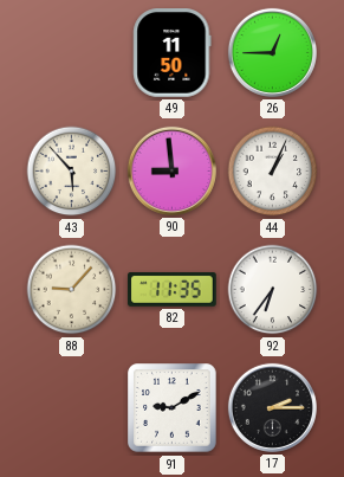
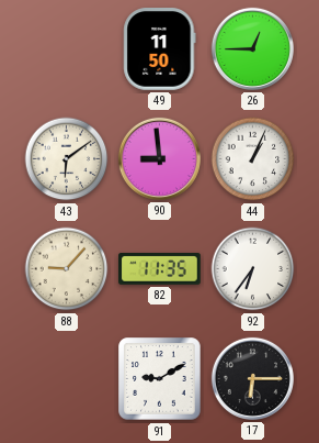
43: 5:53 -> 6:09 (67, 159)
17: 2:15 -> 6:15 (252, 378)
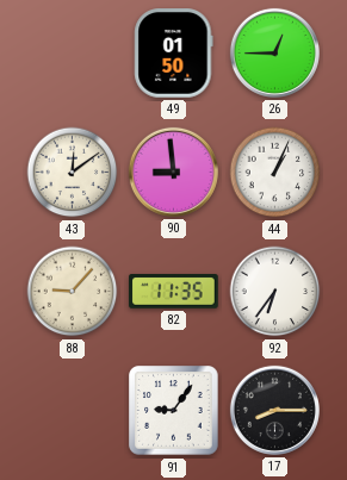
49: 11:50 -> 01:50 (174, 54)
43: 6:09 -> 12:09 (73, 173)
91: 9:10 -> 9:06 (174, 411)
17: 6:15 -> 8:15 (274, 410)
